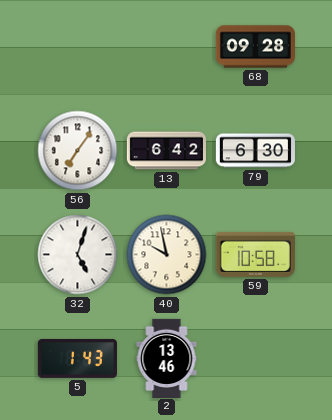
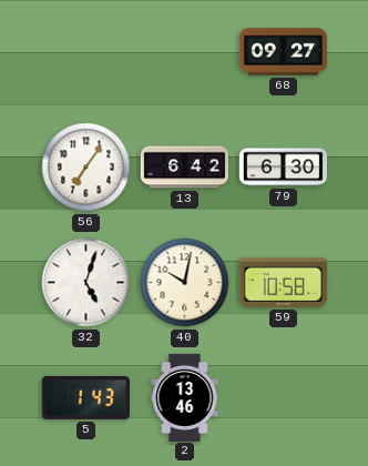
68: 09:28 -> 09:27 (283, 52)
40: 9:58 -> 10:02 (185, 283)
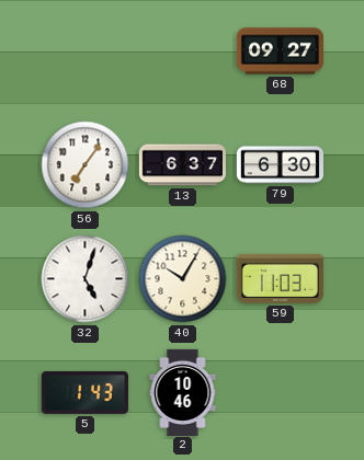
13: 6:42 -> 6:37 (182, 165)
40: 10:02 -> 10:05 (183, 279)
59: 10:58 -> 11:03 (280, 278)
2: 13:46 -> 10:46 (183, 392)
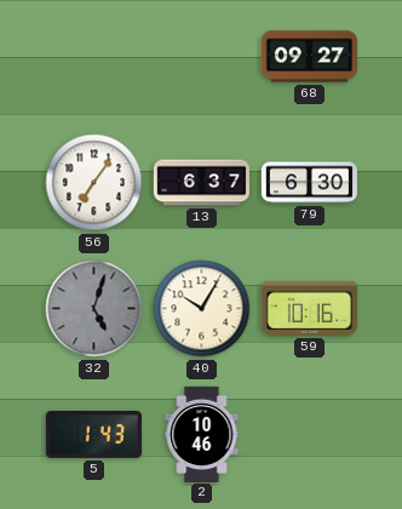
32 dial: white -> grey (94, 309)
59: 11:03 -> 10:16 (309, 308)
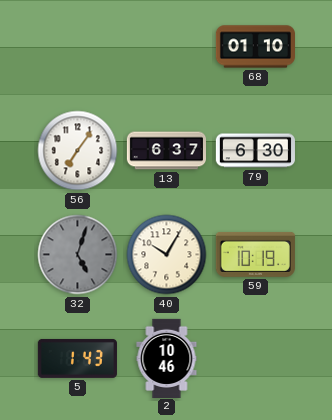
68: 09:27 -> 01:10 (255, 47)
59: 10:16 -> 10:19 (255, 254)
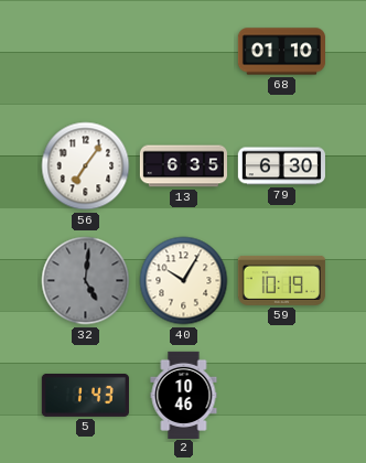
13: 6:37 -> 6:35 (183, 166)
32: 5:03 -> 5:01 (86, 281)
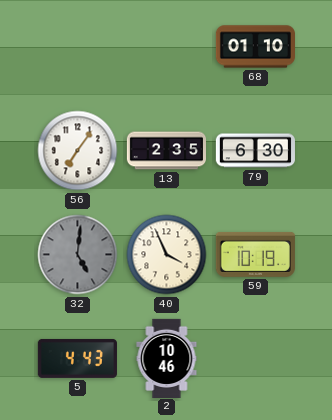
13: 6:35 -> 2:35 (166, 151)
40: 10:05 -> 3:56 (167, 255)
5: 1:43 -> 4:43 (77, 358)
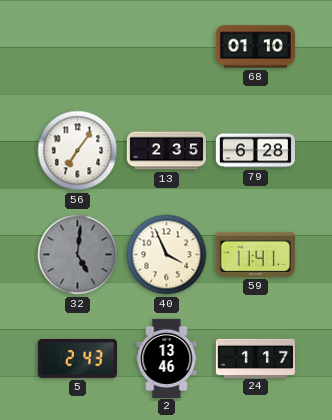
79: 6:30 -> 6:28 (255, 151)
59: 10:19 -> 11:41 (255, 254)
5: 4:43 -> 2:43 (77, 358)
2: 10:46 -> 13:46 (167, 358)
24: none -> 1:17 (255, 358)
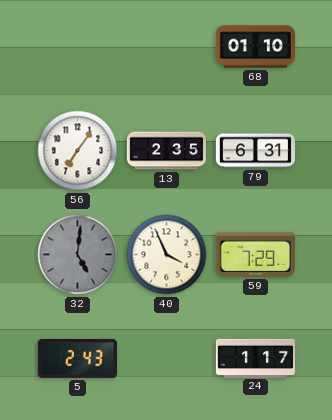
79: 6:28 -> 6:31 (255, 151)
59: 11:41 -> 7:29 (255, 254)
2: 13:46 -> none (167, 358)
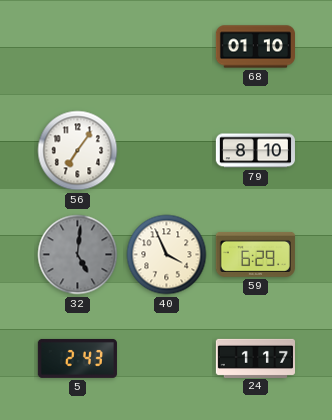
13: 2:35 -> none (166, 151)
79: 6:31 -> 8:10 (255, 151)
59: 7:29 -> 6:29 (255, 254)
